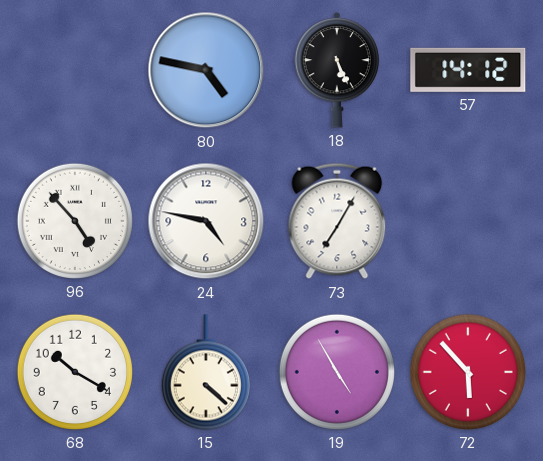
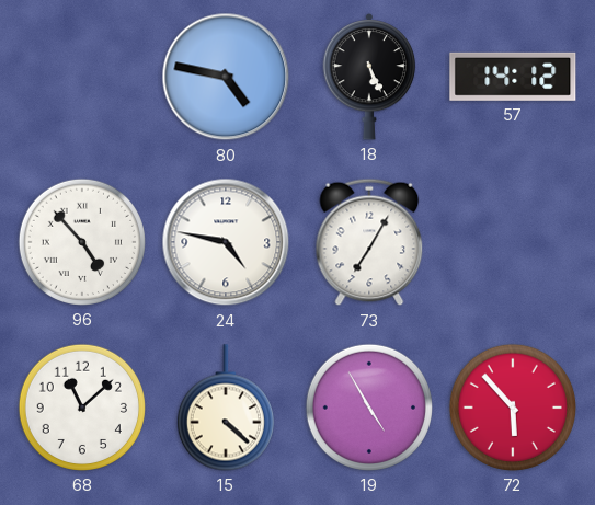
68: 10:20 -> 11:08 (82, 408)
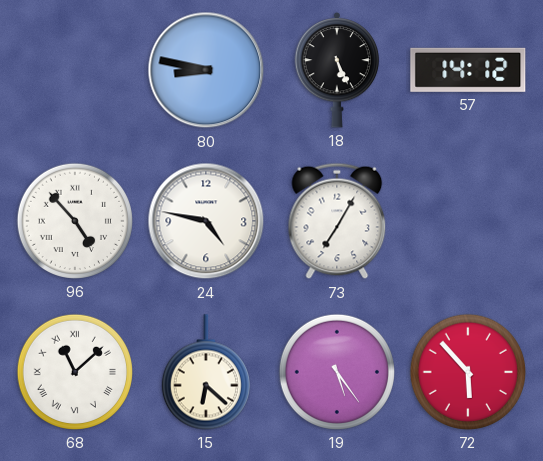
80: 4:47 -> 8:47 (206, 70)
68 numerals: Arabic -> Roman (75, 372)
15: 4:22 -> 6:22 (206, 372)
19: 4:55 -> 5:24 (337, 372)
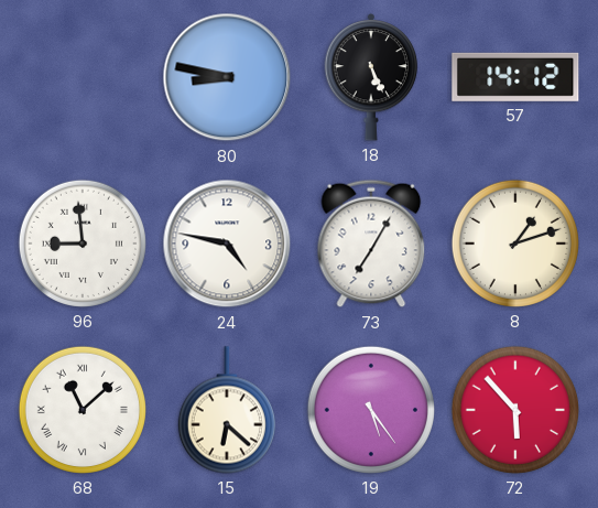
96: 4:53 -> 8:59 (83, 244)
8: none -> 1:12 (515, 244)
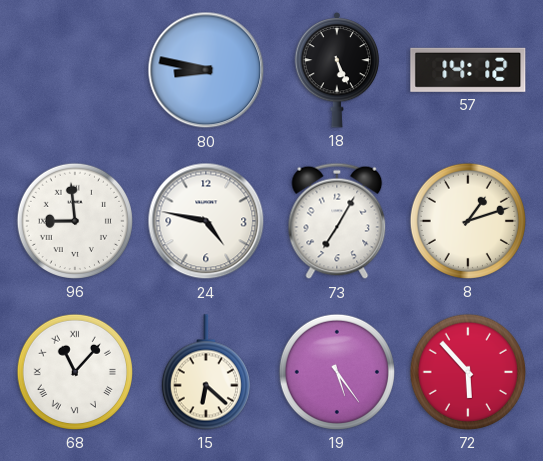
68: 11:08 -> 11:07 (75, 372)
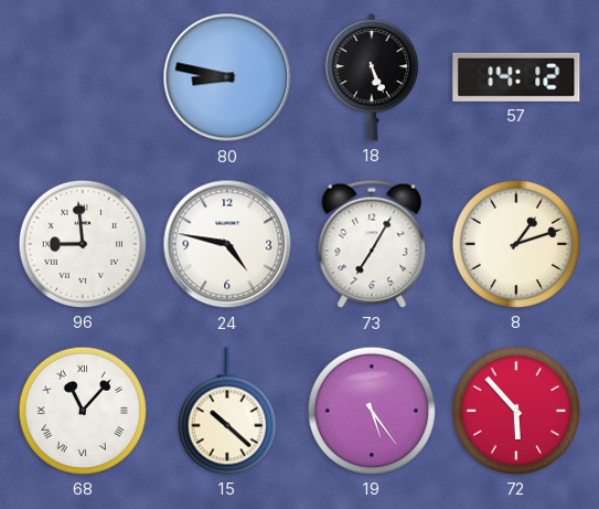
15: 6:22 -> 10:22 (227, 411)
